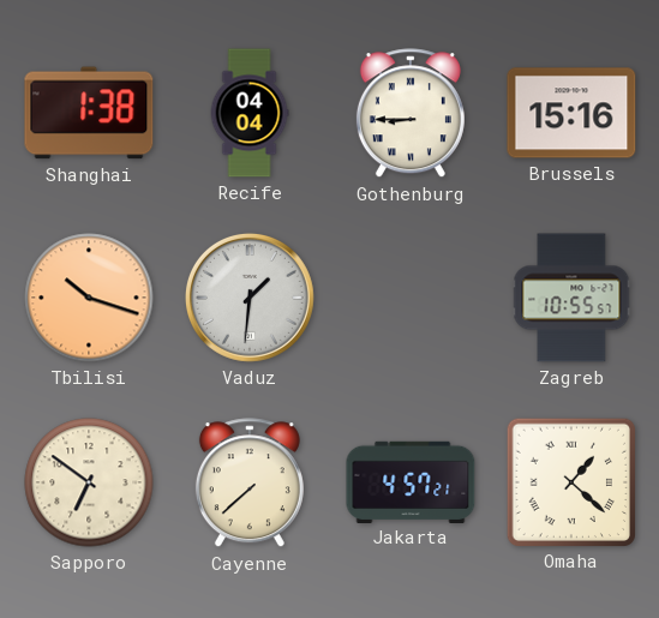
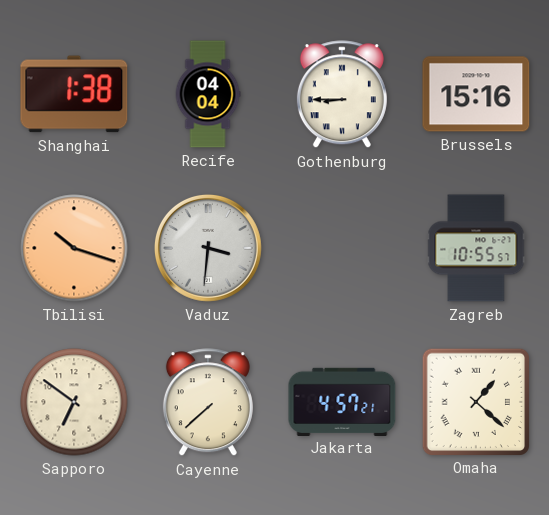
Vaduz: 1:31 -> 3:31 (208, 248)
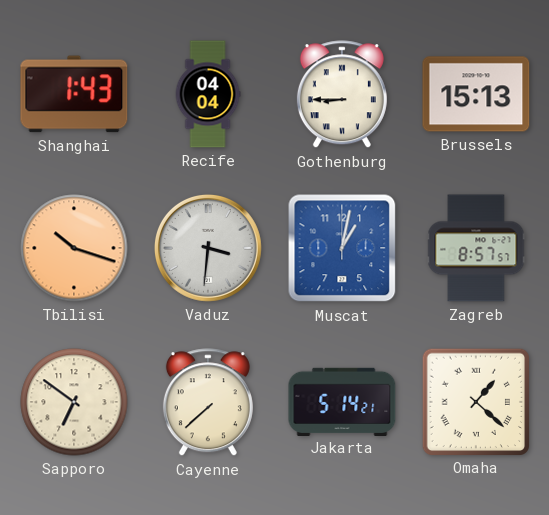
Shanghai: 1:38 -> 1:43 (74, 94)
Brussels: 15:16 -> 15:13 (476, 94)
Muscat: none -> 1:02 (342, 248)
Zagreb: 10:55 -> 8:57 (476, 248)
Jakarta: 4:57 -> 5:14 (342, 401)
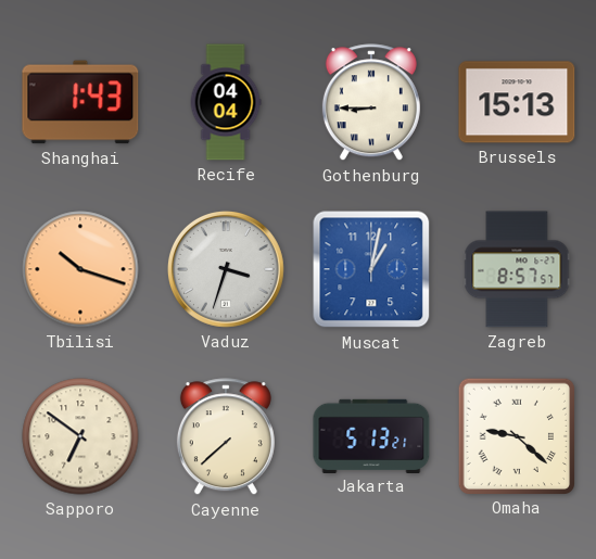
Vaduz: 3:31 -> 3:33 (226, 269)
Jakarta: 5:14 -> 5:13 (371, 435)
Omaha: 1:22 -> 9:22 (516, 435)
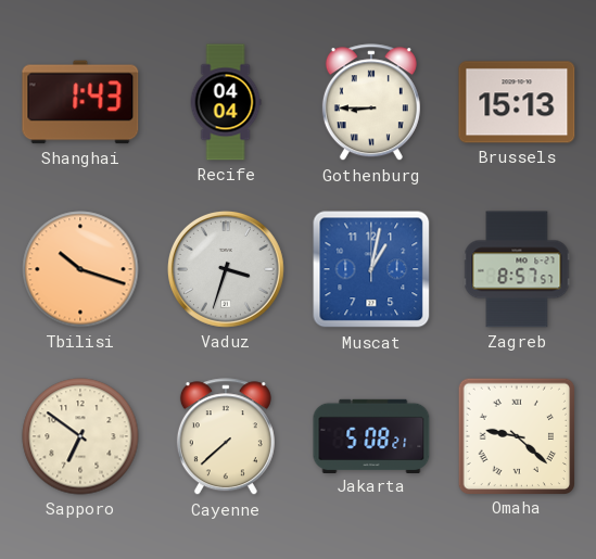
Jakarta: 5:13 -> 5:08 (371, 435)
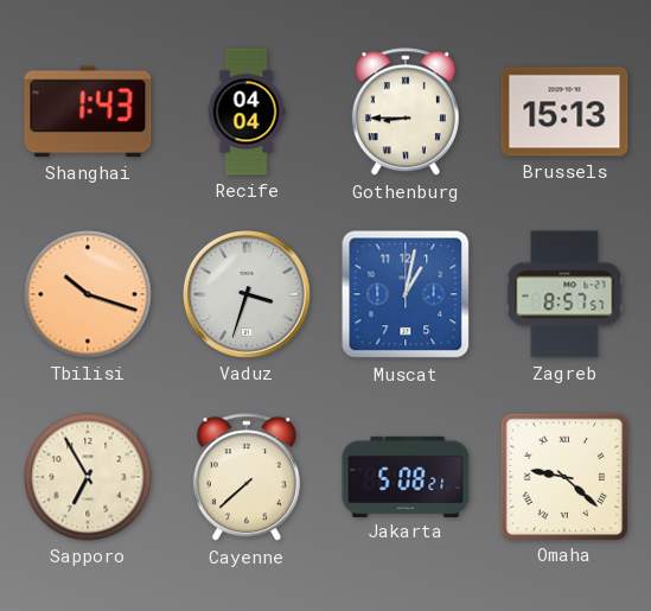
Sapporo: 6:51 -> 6:55 (88, 477)
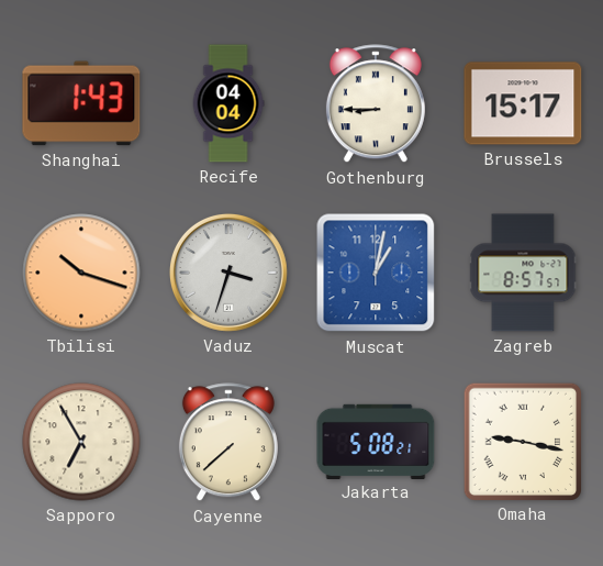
Brussels: 15:13 -> 15:17 (523, 103)
Omaha: 9:22 -> 9:17 (522, 441)
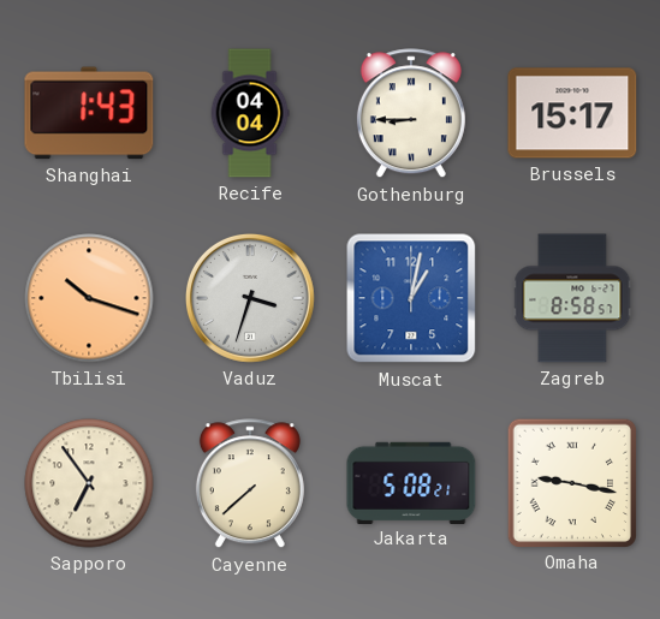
Zagreb: 8:57 -> 8:58 (572, 298)
Sapporo: 6:55 -> 6:54 (89, 483)
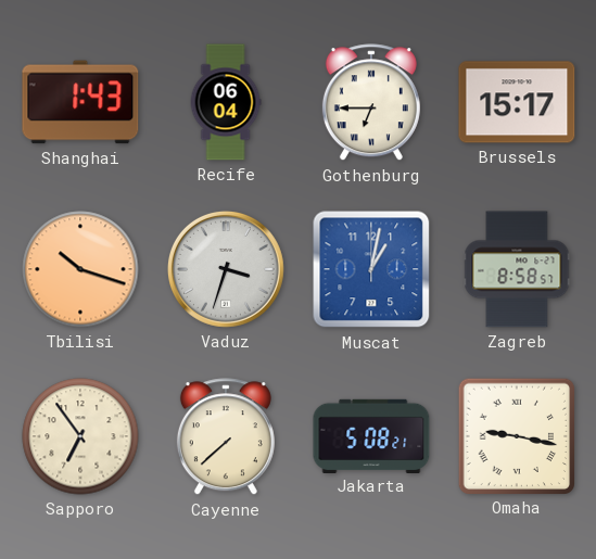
Recife: 04:04 -> 06:04 (226, 102)
Gothenburg: 8:45 -> 6:45 (371, 103)
